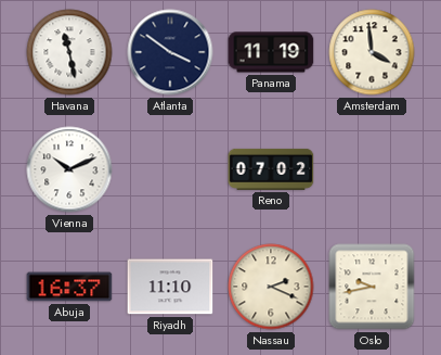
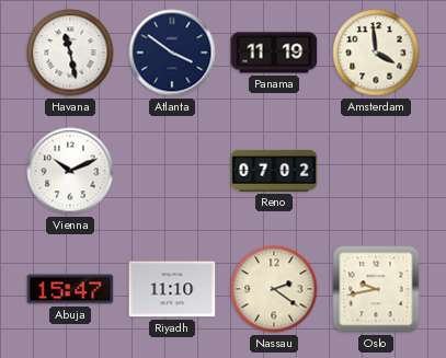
Abuja: 16:37 -> 15:47 (70, 289)
Nassau: 2:19 -> 2:21 (274, 289)
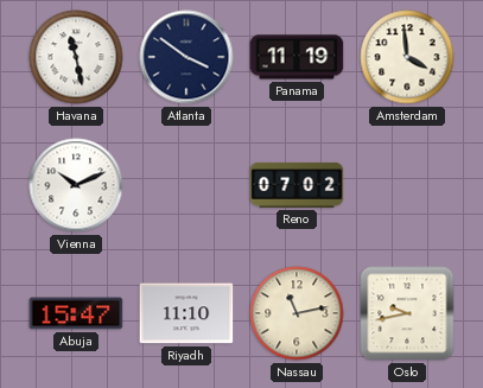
Nassau: 2:21 -> 11:13 (297, 313)
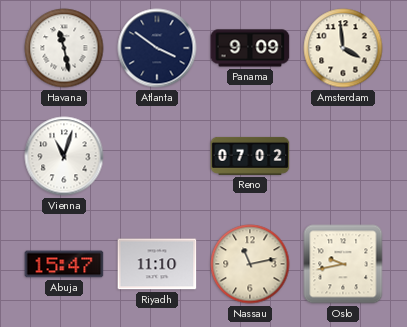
Panama: 11:19 -> 9:09 (250, 48)
Vienna: 10:11 -> 11:03 (64, 156)
